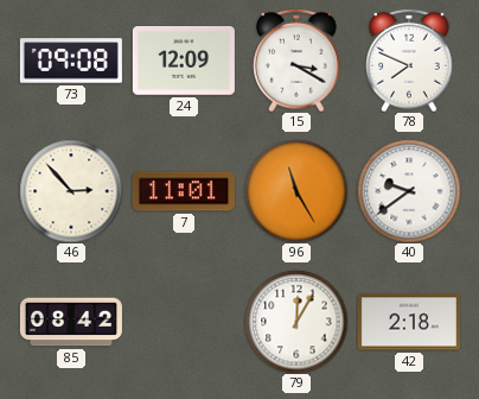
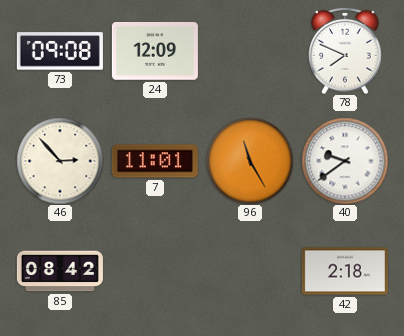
15: 3:20 -> none (296, 61)
79: 12:05 -> none (296, 322)
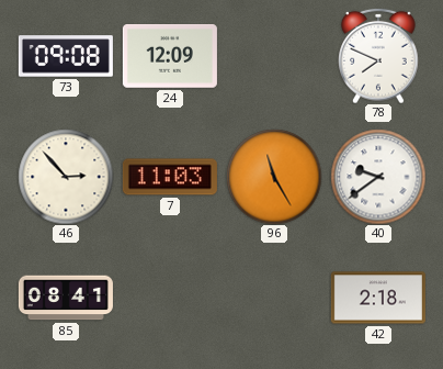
7: 11:01 -> 11:03 (170, 177)
85: 08:42 -> 08:41 (66, 298)
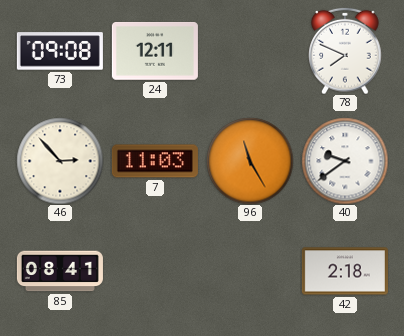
24: 12:09 -> 12:11 (155, 52)
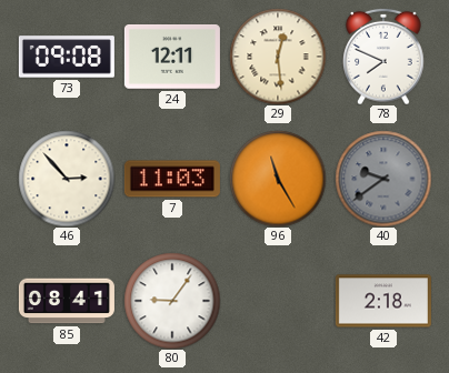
29: none -> 12:29 (278, 57)
40 dial: white -> grey (383, 179)
80: none -> 9:06 (172, 301)
